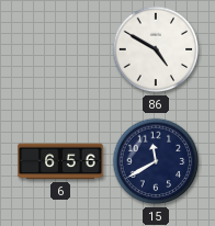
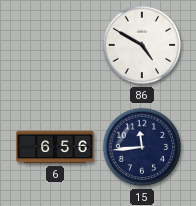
15: 11:40 -> 11:44 (142, 147)
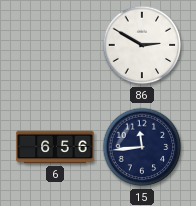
86: 4:50 -> 2:50 (142, 45)
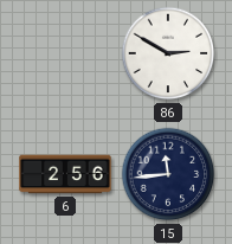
6: 6:56 -> 2:56 (65, 174)
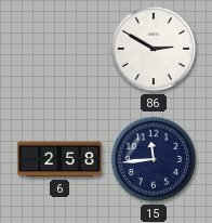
6: 2:56 -> 2:58 (59, 159)
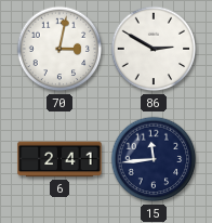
70: none -> 3:02 (59, 49)
6: 2:58 -> 2:41 (59, 159)
